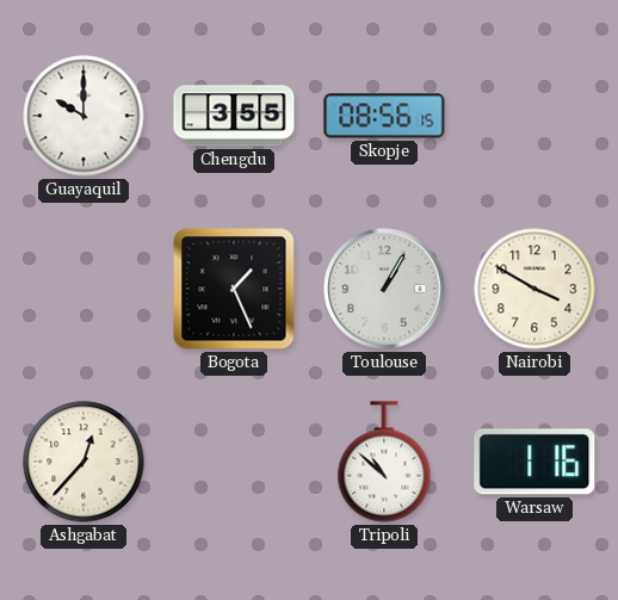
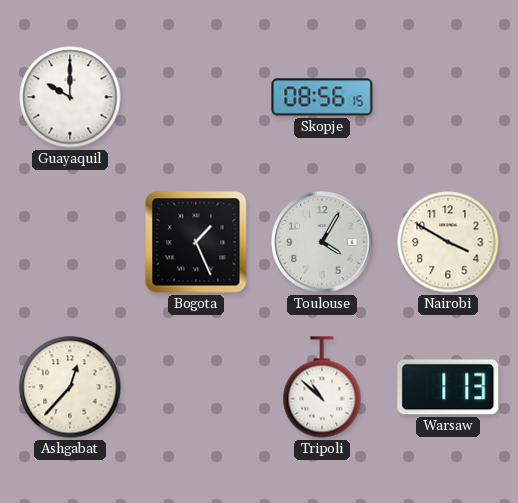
Chengdu: 3:55 -> none (234, 116)
Toulouse: 1:05 -> 4:05 (322, 242)
Warsaw: 1:16 -> 1:13 (448, 387)
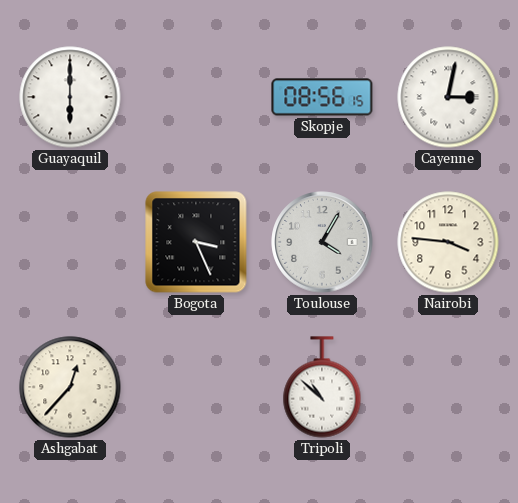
Guayaquil: 10:00 -> 6:00 (70, 97)
Cayenne: none -> 3:02 (448, 97)
Bogota: 1:26 -> 3:26 (196, 242)
Nairobi: 3:50 -> 3:46 (448, 242)
Warsaw: 1:13 -> none (448, 387)
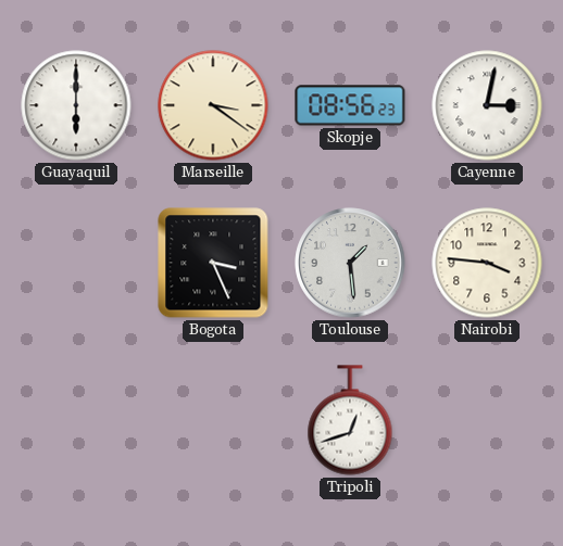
Marseille: none -> 3:21 (213, 105)
Skopje: 08:56:15 -> 08:56:23 (350, 105)
Toulouse: 4:05 -> 1:29 (350, 263)
Ashgabat: 12:37 -> none (70, 387)
Tripoli: 10:52 -> 12:42 (350, 420)
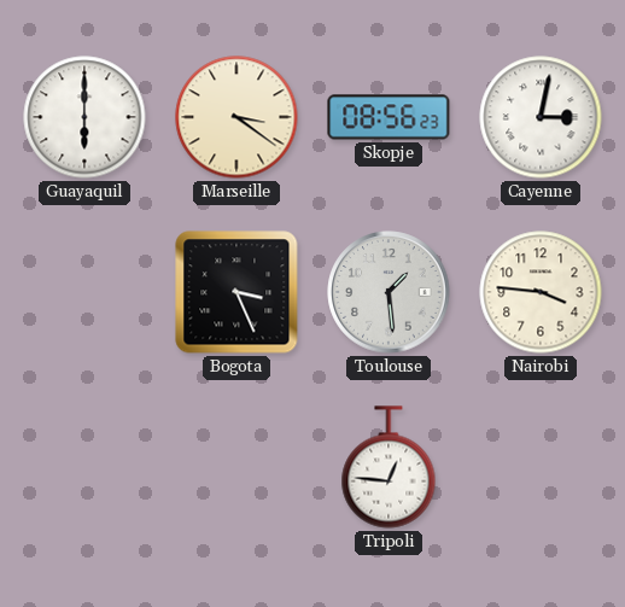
Tripoli: 12:42 -> 12:46 (389, 467)
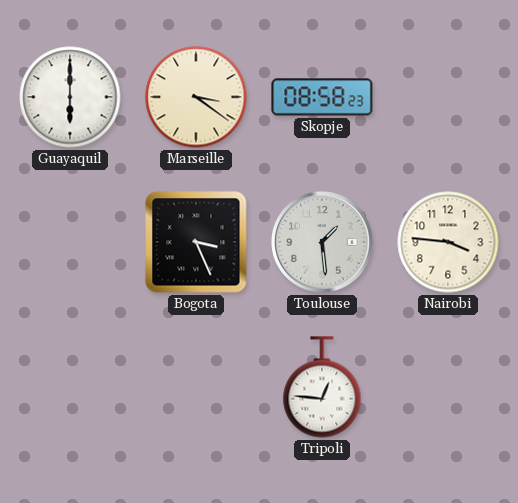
Skopje: 08:56 -> 08:58 (322, 97)
Cayenne: 3:02 -> none (541, 117)
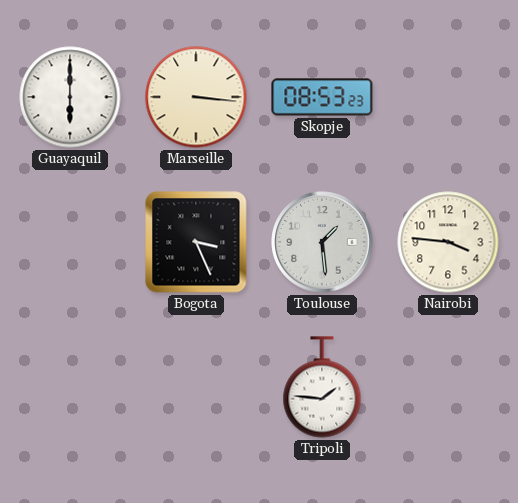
Marseille: 3:21 -> 3:16 (196, 97)
Skopje: 08:58 -> 08:53 (322, 97)
Tripoli: 12:46 -> 1:46 (322, 387)
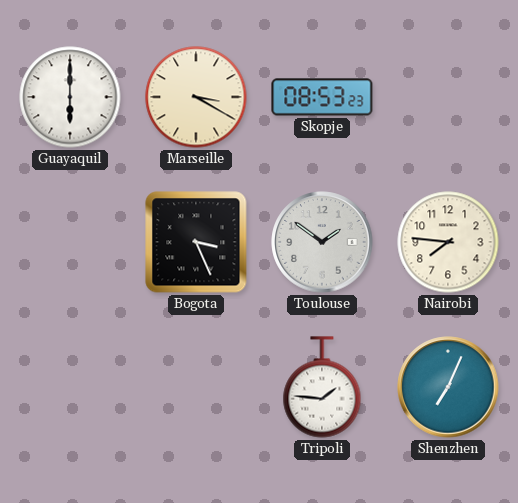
Marseille: 3:16 -> 3:20 (196, 97)
Toulouse: 1:29 -> 1:51 (322, 242)
Nairobi: 3:46 -> 7:46 (448, 242)
Shenzhen: none -> 7:04 (448, 387)
